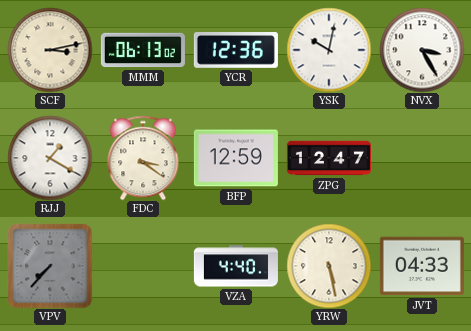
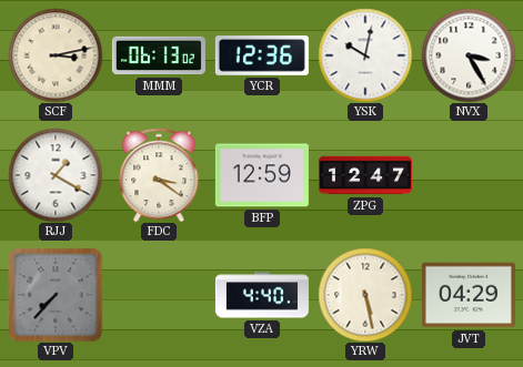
JVT: 04:33 -> 04:29 (469, 295)
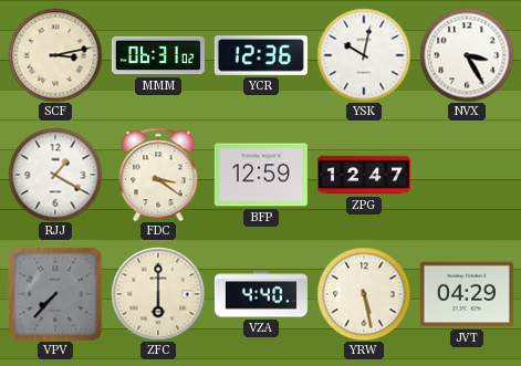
MMM: 06:13 -> 06:31 (158, 55)
ZFC: none -> 6:00 (158, 294)
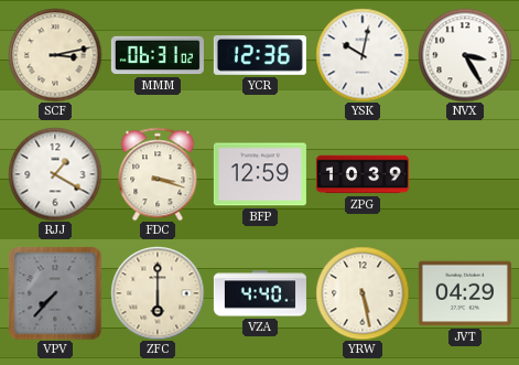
FDC: 3:21 -> 3:18 (158, 174)
ZPG: 12:47 -> 10:39 (363, 174)
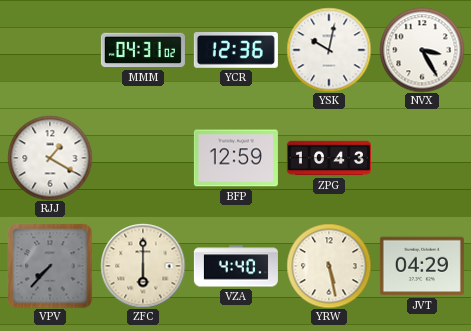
SCF: 3:13 -> none (55, 55)
MMM: 06:31 -> 04:31 (143, 50)
FDC: 3:18 -> none (158, 174)
ZPG: 10:39 -> 10:43 (329, 158)
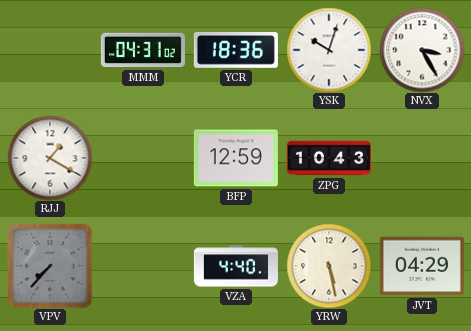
YCR: 12:36 -> 18:36 (236, 51)
YSK: 10:02 -> 10:03 (329, 50)
ZFC: 6:00 -> none (143, 266)
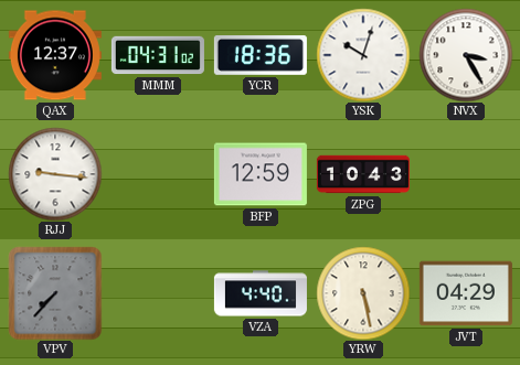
QAX: none -> 12:37 (55, 55)
RJJ: 1:20 -> 9:16 (55, 174)
